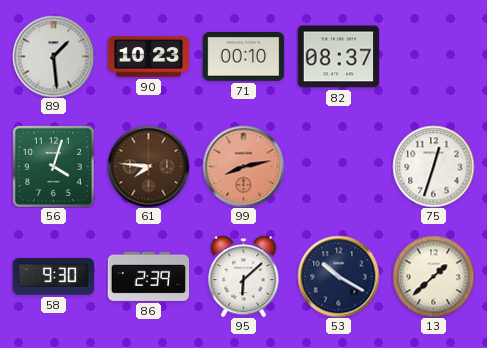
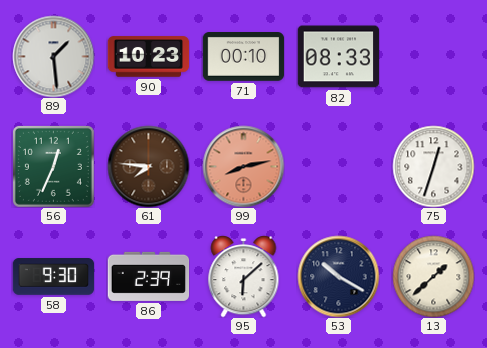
82: 08:37 -> 08:33 (338, 57)
56: 4:03 -> 12:34 (53, 166)
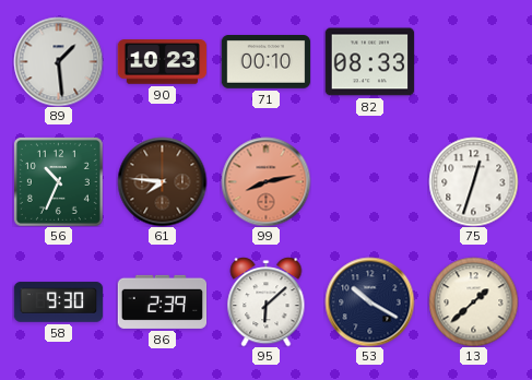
56: 12:34 -> 10:34 (58, 181)
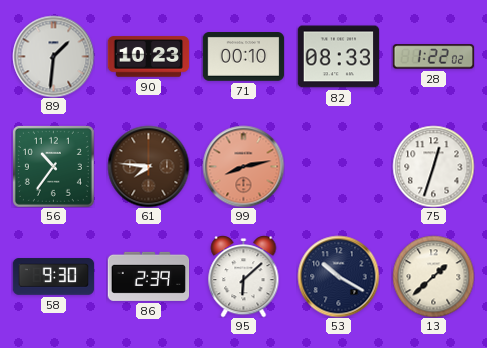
89: 1:29 -> 1:31 (53, 56)
28: none -> 1:22 (433, 57)
56: 10:34 -> 10:36 (53, 166)
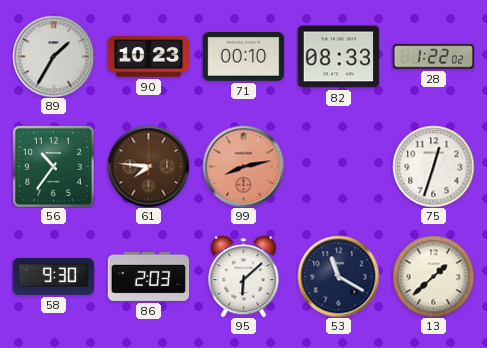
89: 1:31 -> 1:35 (53, 56)
86: 2:39 -> 2:03 (148, 276)
53: 10:20 -> 11:20 (338, 276)
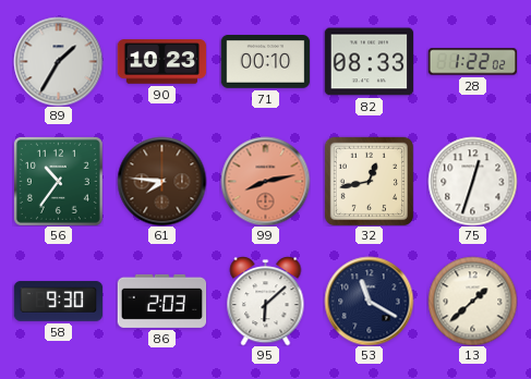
32: none -> 12:43 (369, 181)
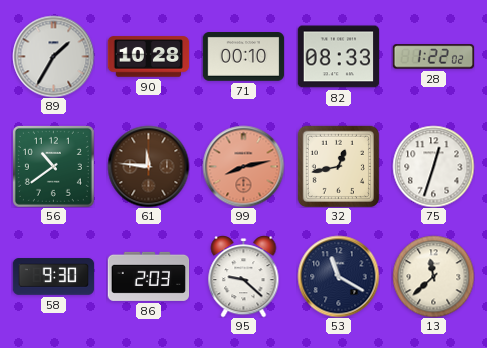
90: 10:23 -> 10:28 (148, 57)
56: 10:36 -> 10:39 (53, 166)
61: 7:46 -> 11:46 (148, 166)
95: 6:08 -> 9:22 (244, 276)
13: 1:38 -> 11:38 (433, 276)
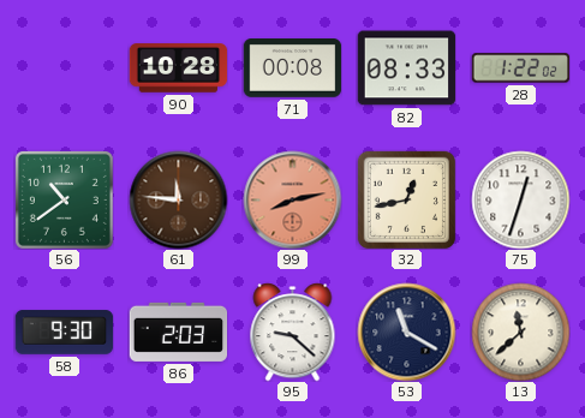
89: 1:35 -> none (53, 56)
71: 00:10 -> 00:08 (292, 68)
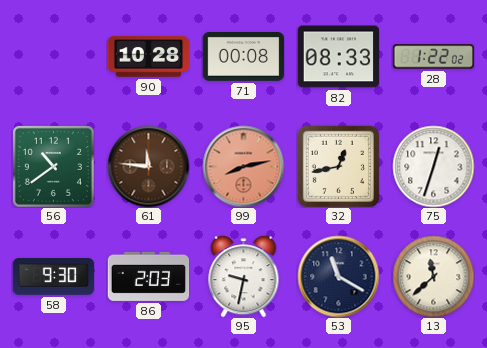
95: 9:22 -> 9:32 (244, 276)
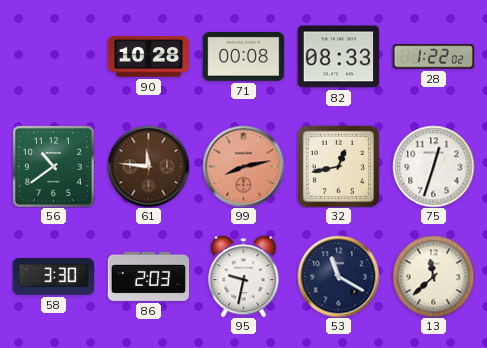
58: 9:30 -> 3:30 (53, 277)
